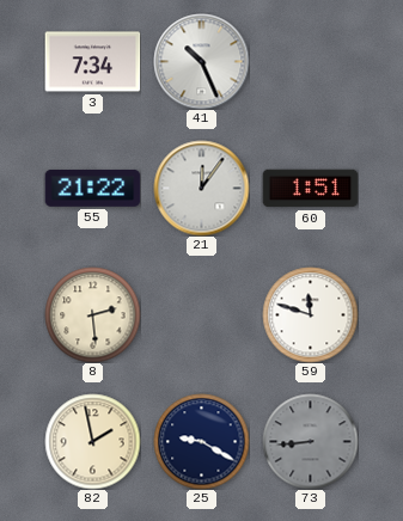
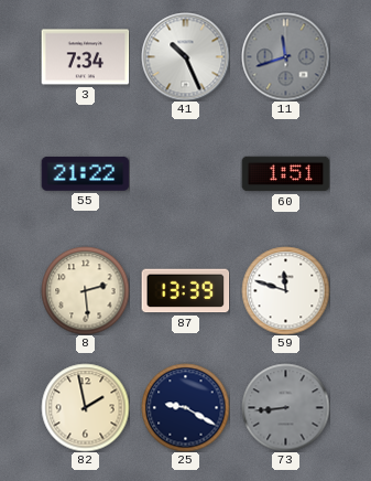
11: none -> 11:42 (285, 56)
21: 12:06 -> none (201, 188)
87: none -> 13:39 (185, 291)
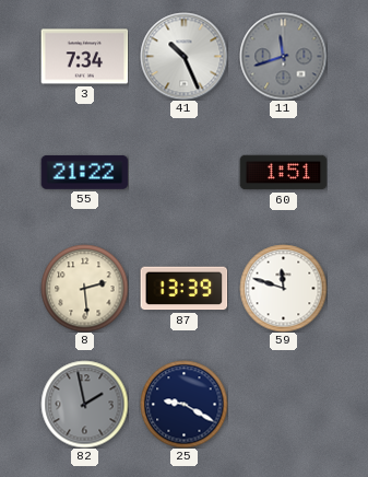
82 dial: cream -> grey (84, 404)
73: 8:44 -> none (285, 407)
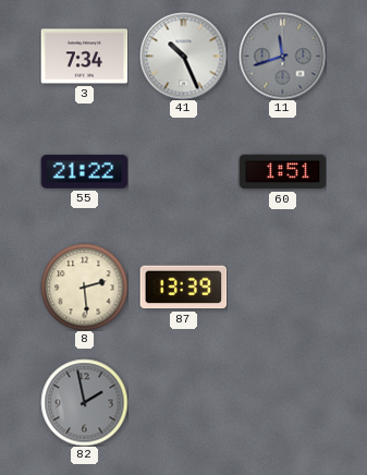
59: 11:48 -> none (283, 288)
25: 9:20 -> none (183, 404)
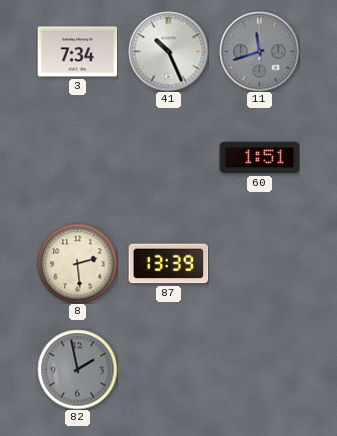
55: 21:22 -> none (84, 171)
